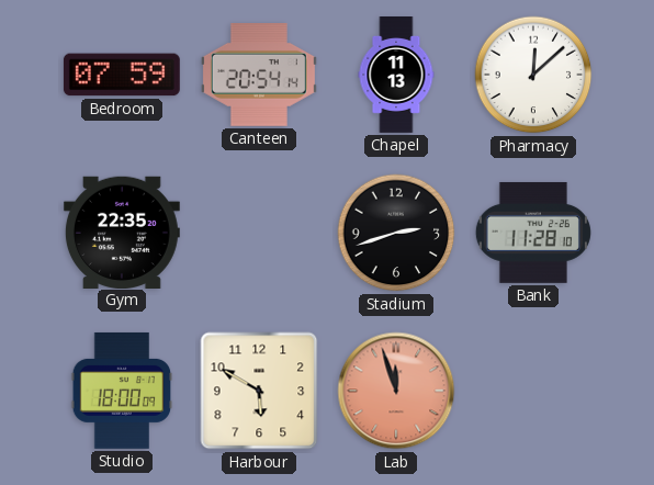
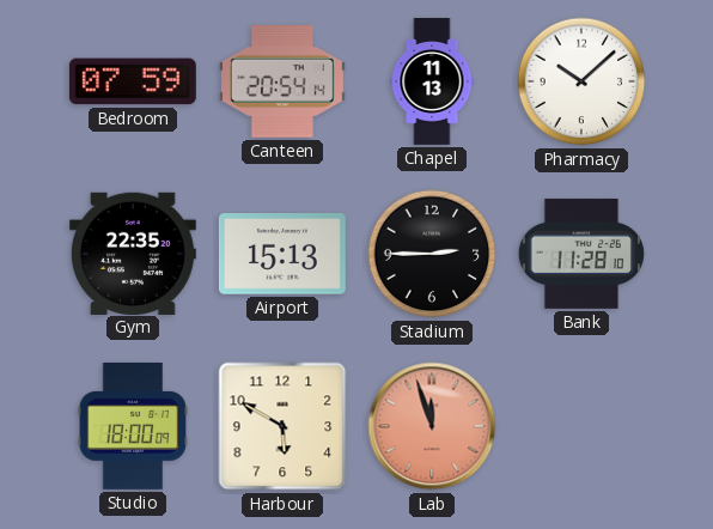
Pharmacy: 12:08 -> 10:08 (581, 81)
Airport: none -> 15:13 (282, 255)
Stadium: 2:42 -> 2:45 (432, 254)
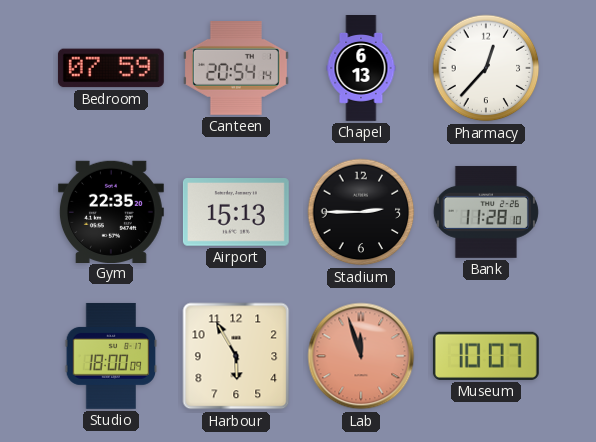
Chapel: 11:13 -> 6:13 (361, 69)
Pharmacy: 10:08 -> 12:37 (486, 68)
Harbour: 5:50 -> 5:55 (236, 356)
Museum: none -> 10:07 (486, 356)
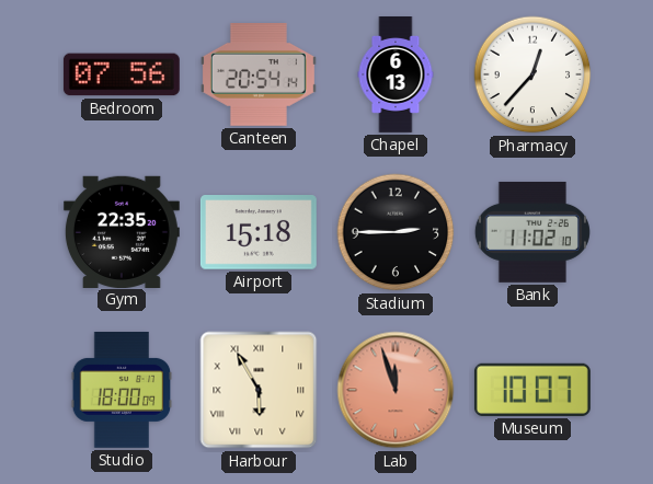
Bedroom: 07:59 -> 07:56 (122, 74)
Airport: 15:13 -> 15:18 (259, 233)
Bank: 11:28 -> 11:02 (532, 232)
Harbour numerals: Arabic -> Roman (259, 390)
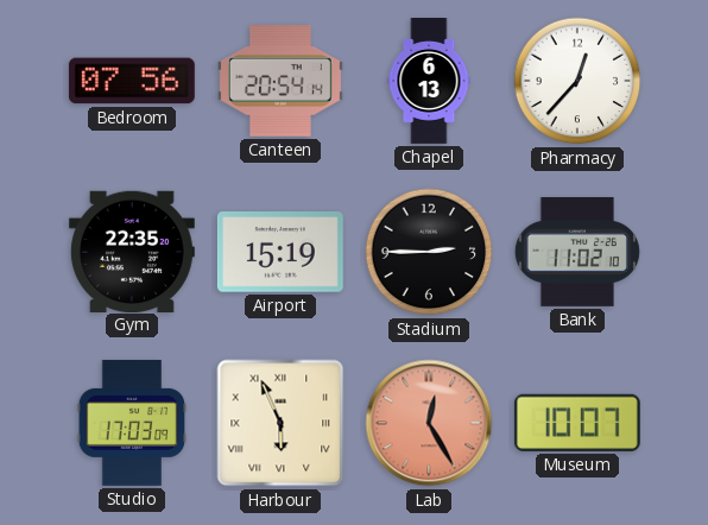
Airport: 15:18 -> 15:19 (280, 253)
Studio: 18:00 -> 17:03 (132, 423)
Harbour: 5:55 -> 5:56 (280, 423)
Lab: 11:57 -> 12:25 (429, 423)
